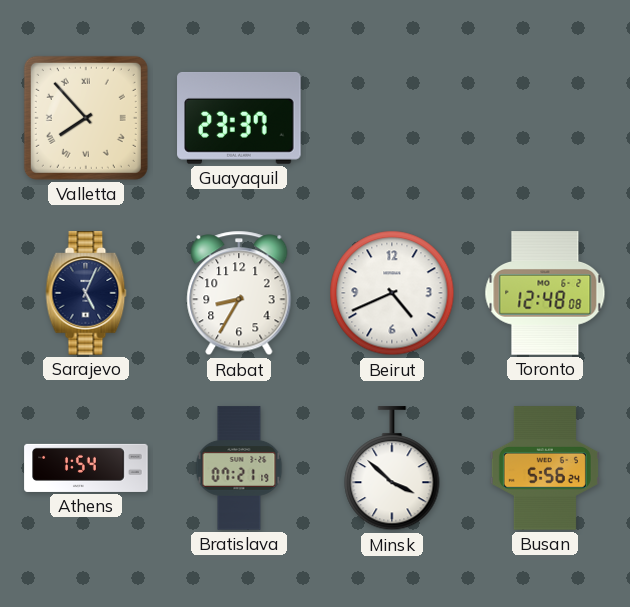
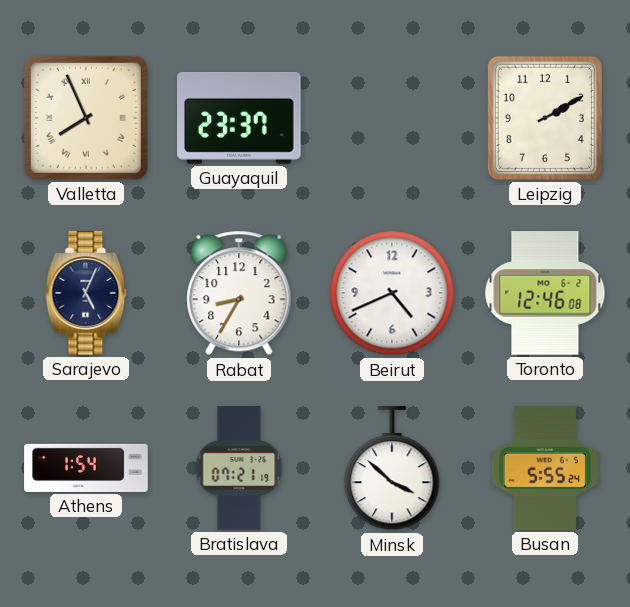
Valletta: 7:53 -> 7:56 (86, 118)
Leipzig: none -> 2:10 (545, 118)
Toronto: 12:48 -> 12:46 (545, 293)
Busan: 5:56 -> 5:55 (545, 468)
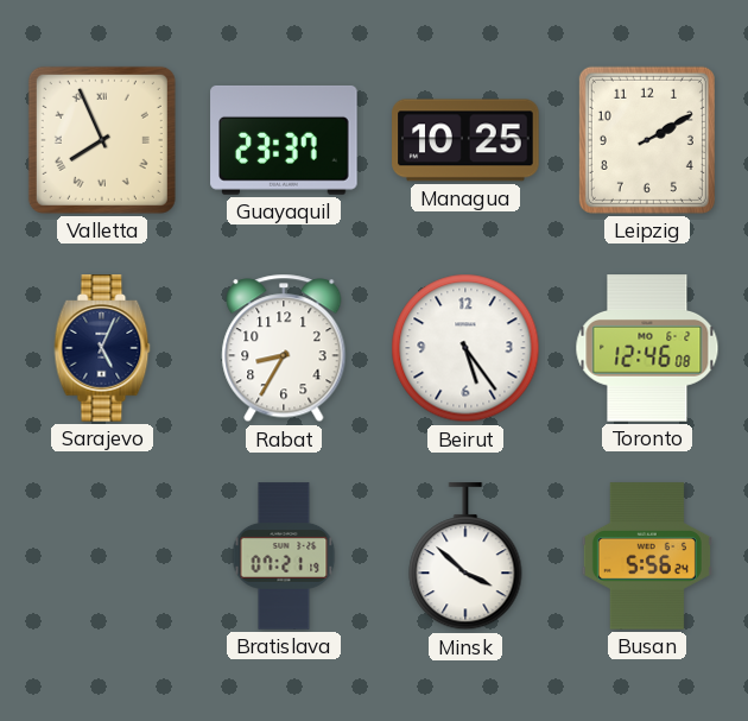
Managua: none -> 10:25 (465, 140)
Beirut: 4:41 -> 5:24 (465, 348)
Athens: 1:54 -> none (86, 468)
Busan: 5:55 -> 5:56 (647, 556)
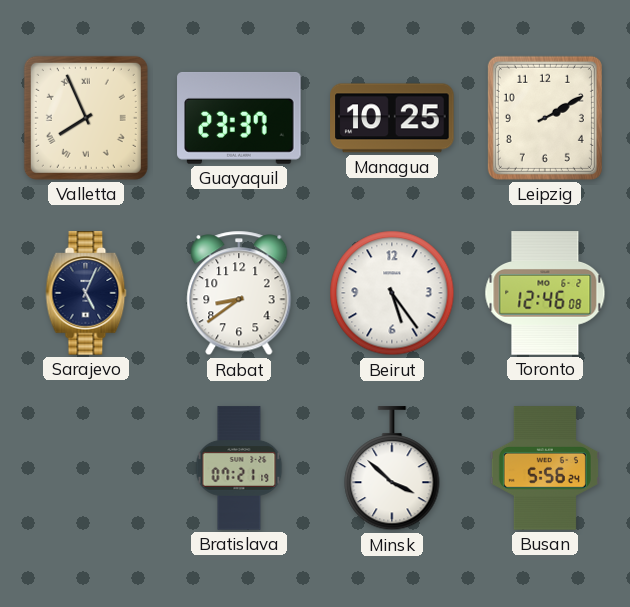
Rabat: 8:35 -> 8:39 (239, 293)
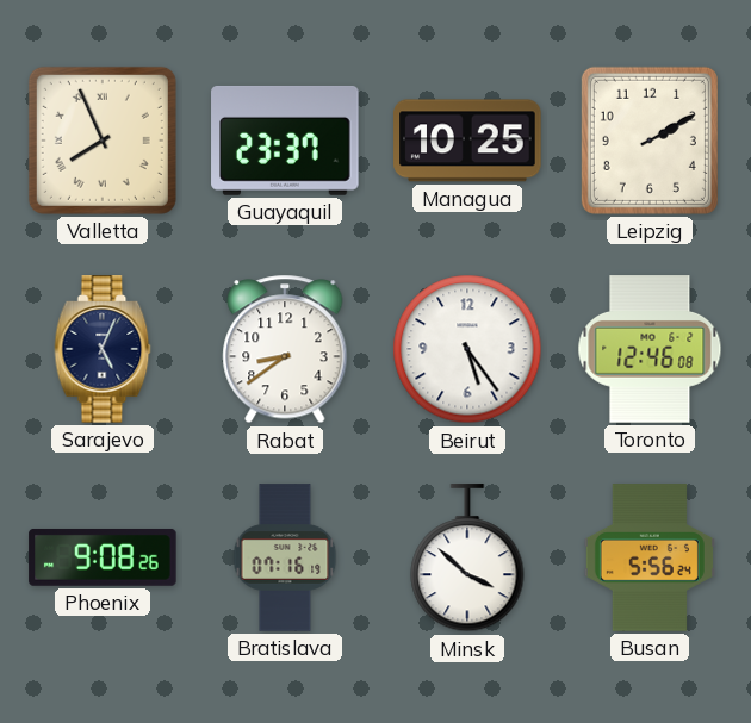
Phoenix: none -> 9:08 (103, 557)
Bratislava: 07:21 -> 07:16 (285, 557)
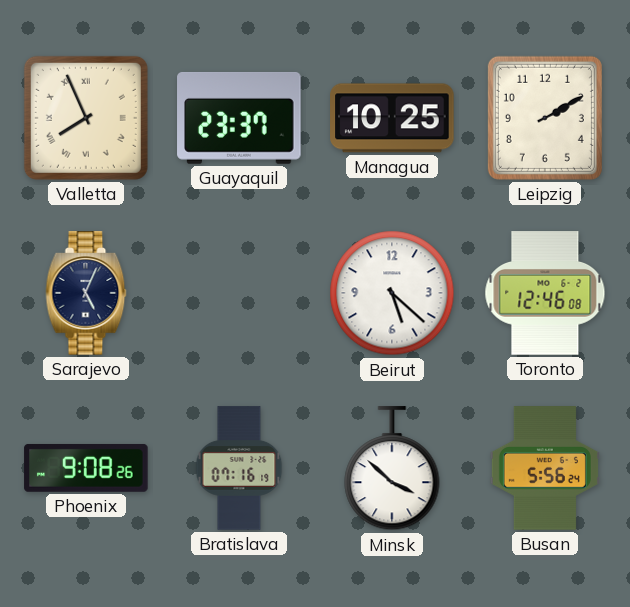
Rabat: 8:39 -> none (285, 349)
Beirut: 5:24 -> 5:22 (392, 293)
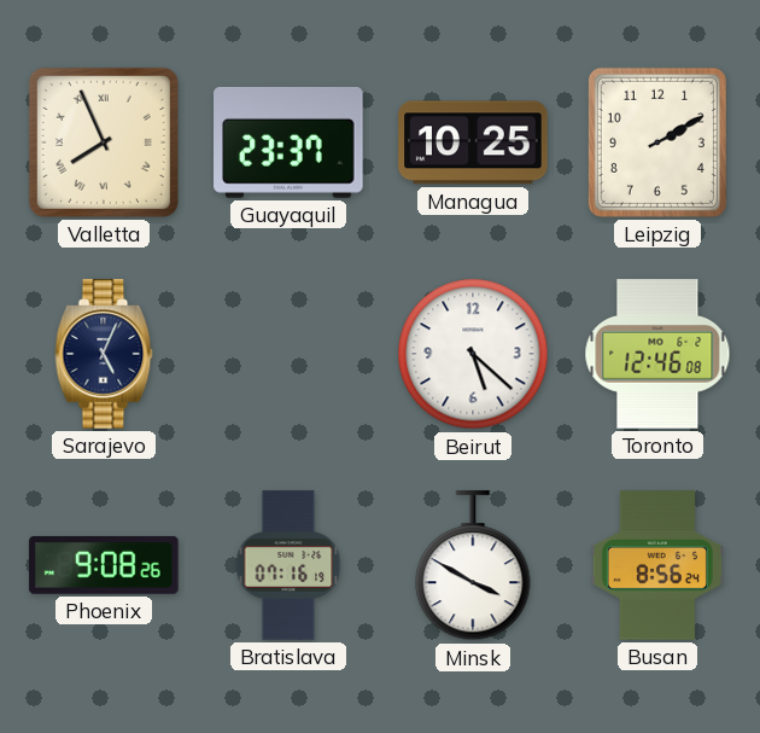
Minsk: 3:52 -> 3:50 (473, 566)
Busan: 5:56 -> 8:56 (657, 565)
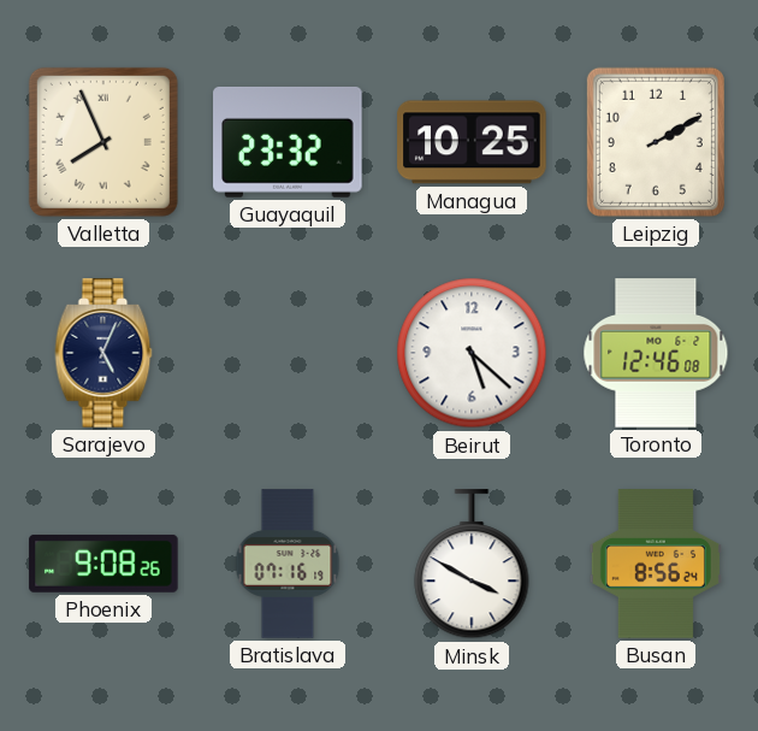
Guayaquil: 23:37 -> 23:32 (288, 142)
